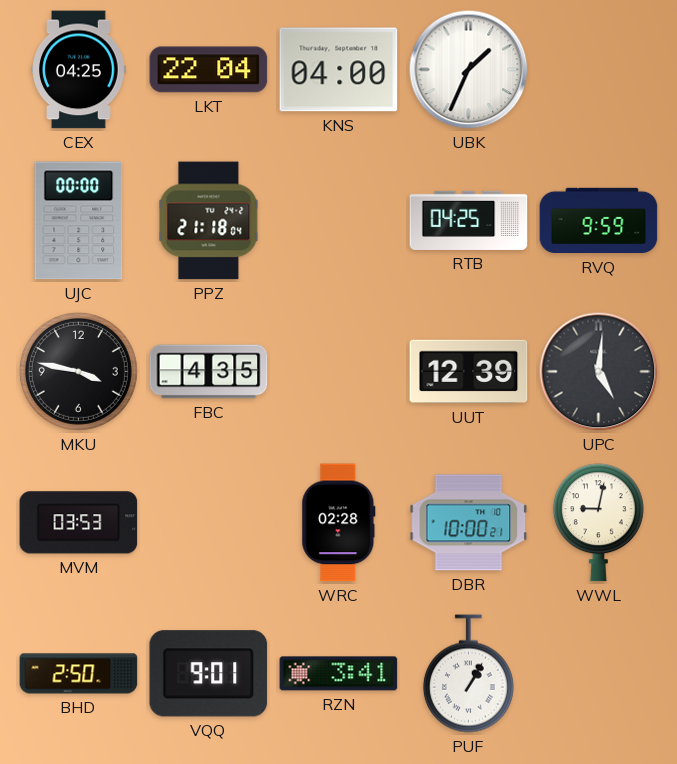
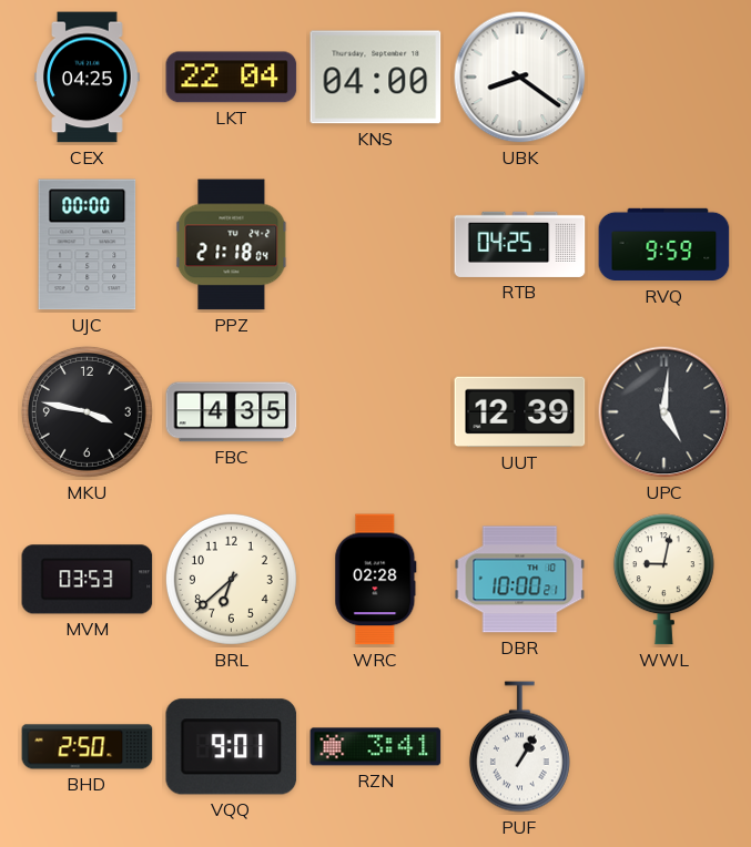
UBK: 1:34 -> 8:21 (520, 78)
BRL: none -> 6:38 (231, 579)
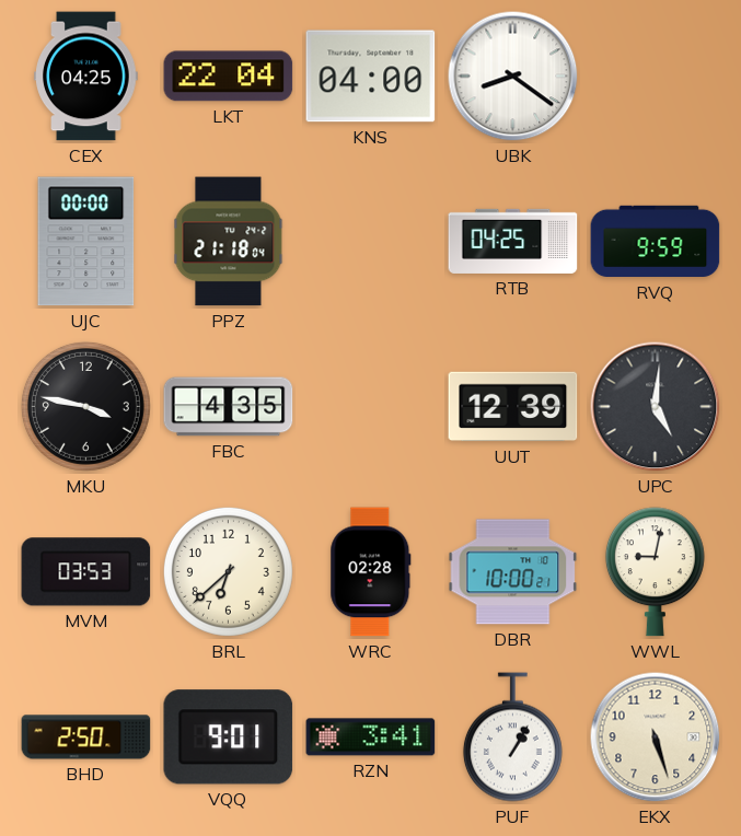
EKX: none -> 5:27 (656, 738)
